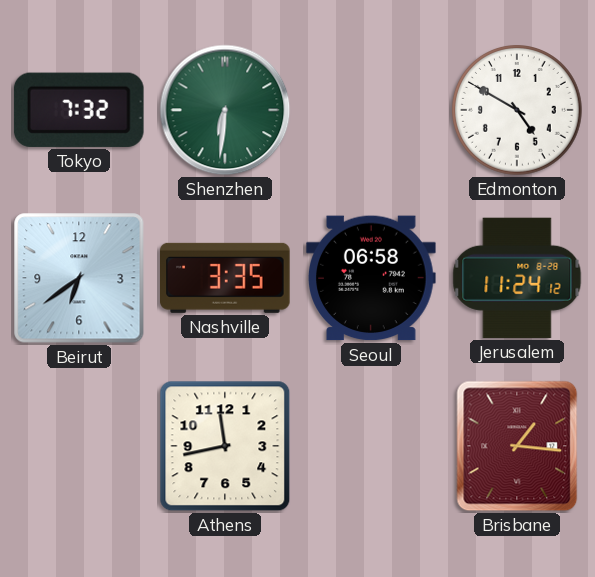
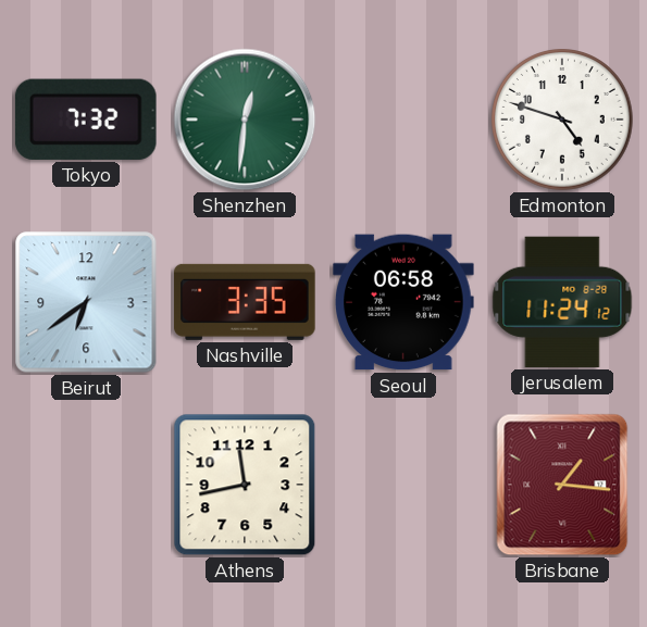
Shenzhen: 6:31 -> 12:31 (245, 120)
Edmonton: 4:50 -> 4:48 (563, 121)
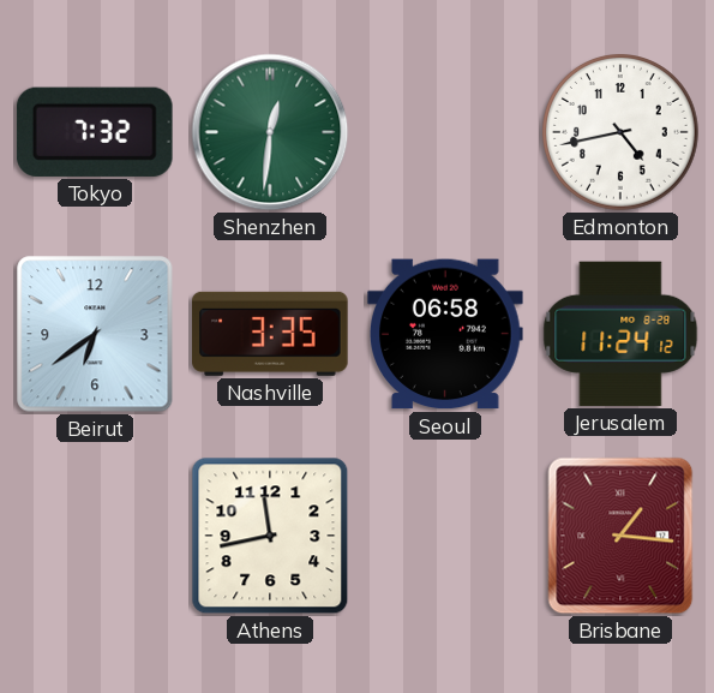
Edmonton: 4:48 -> 4:43 (622, 133)
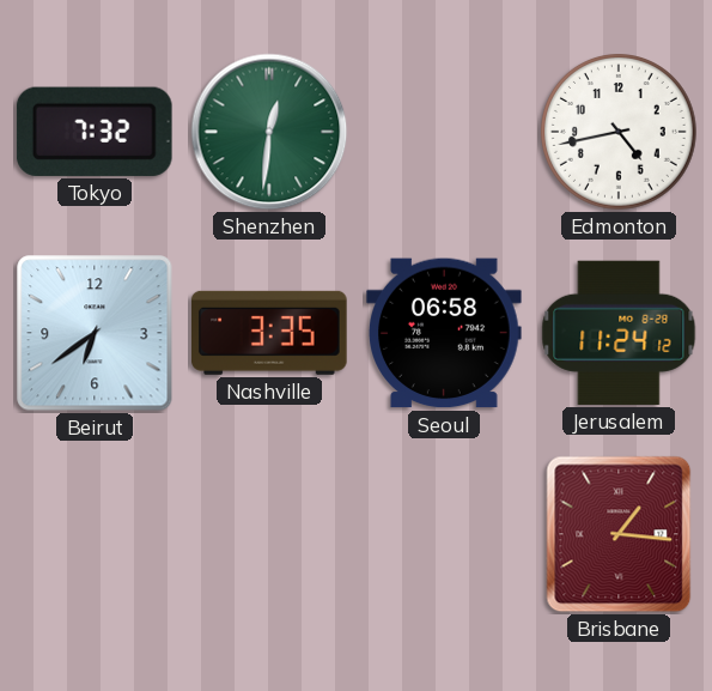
Athens: 11:43 -> none (270, 536)
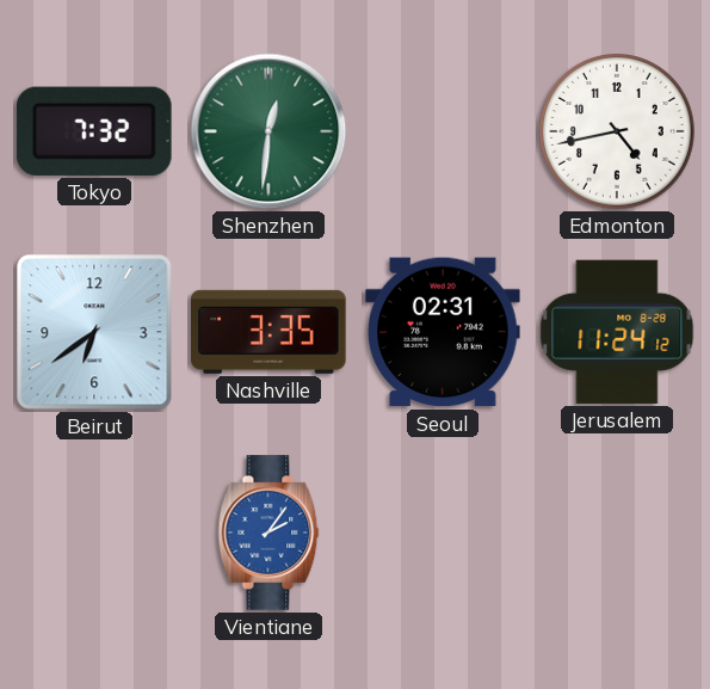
Seoul: 06:58 -> 02:31 (443, 332)
Vientiane: none -> 2:06 (268, 533)
Brisbane: 1:16 -> none (619, 534)
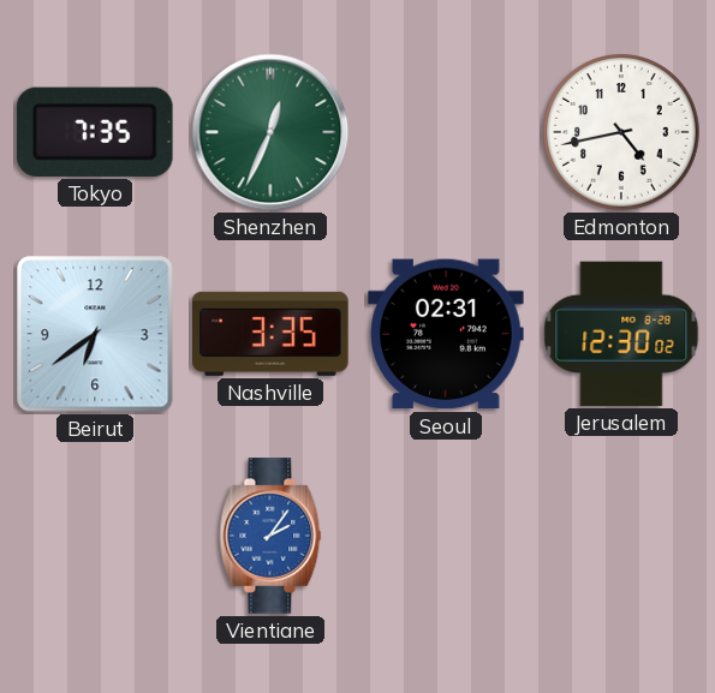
Tokyo: 7:32 -> 7:35 (95, 132)
Shenzhen: 12:31 -> 12:34 (270, 132)
Jerusalem: 11:24 -> 12:30 (621, 334)
